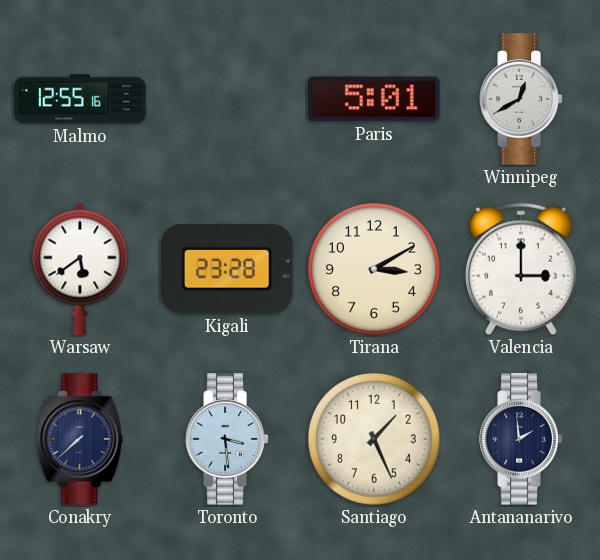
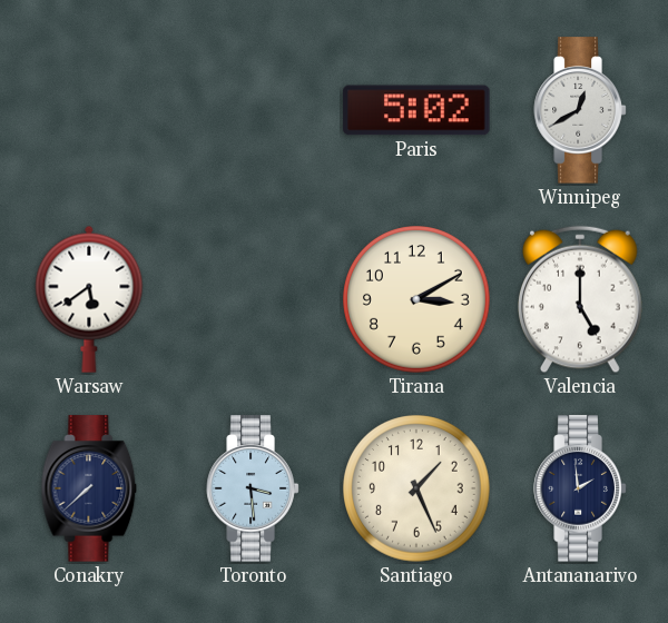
Malmo: 12:55 -> none (80, 99)
Paris: 5:01 -> 5:02 (416, 110)
Kigali: 23:28 -> none (227, 270)
Valencia: 3:00 -> 5:00 (581, 299)
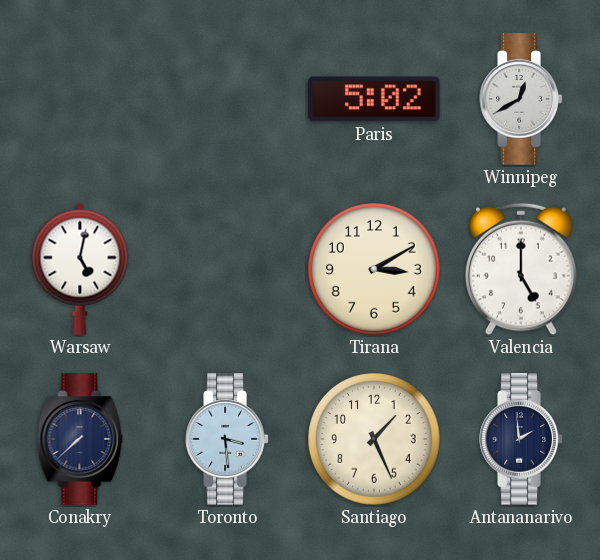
Warsaw: 5:39 -> 5:02 (80, 269)
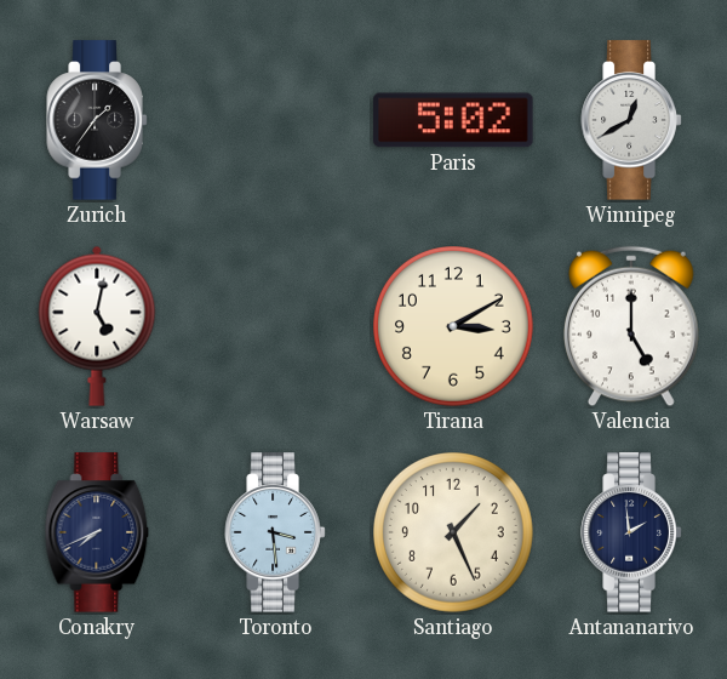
Zurich: none -> 1:36 (97, 120)
Conakry: 7:38 -> 7:41 (97, 532)
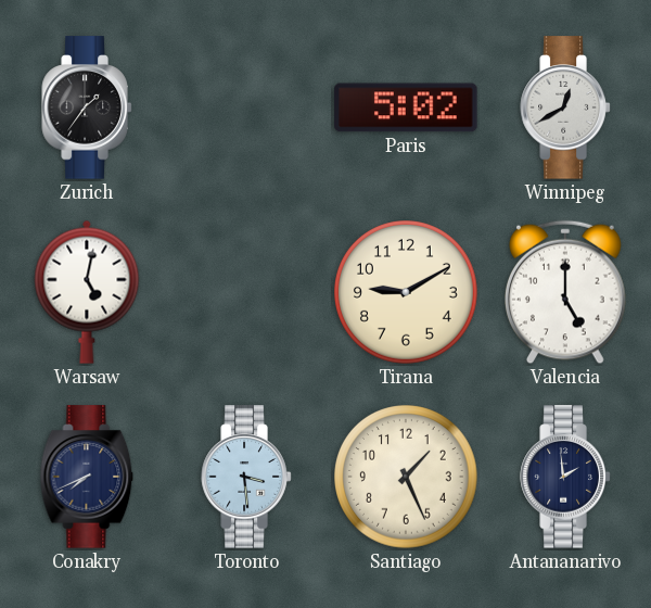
Tirana: 3:10 -> 9:10 (407, 293)
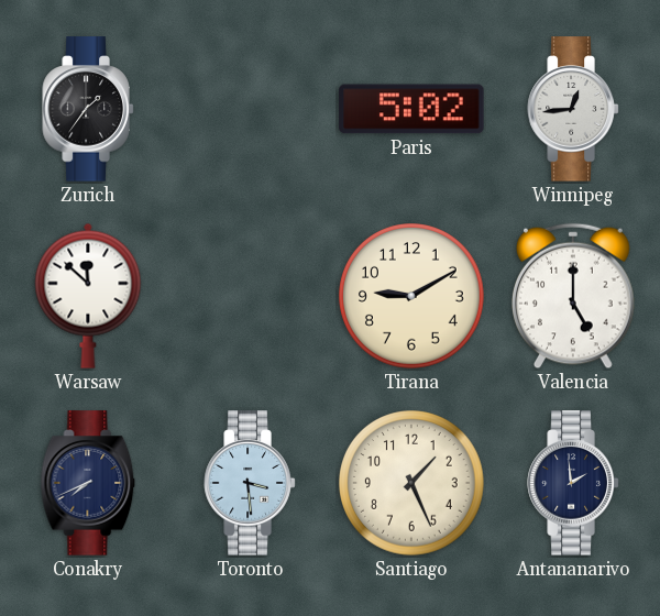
Winnipeg: 12:40 -> 12:44 (573, 109)
Warsaw: 5:02 -> 11:52 (88, 296)
